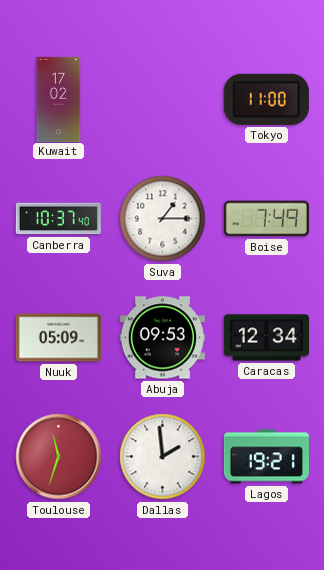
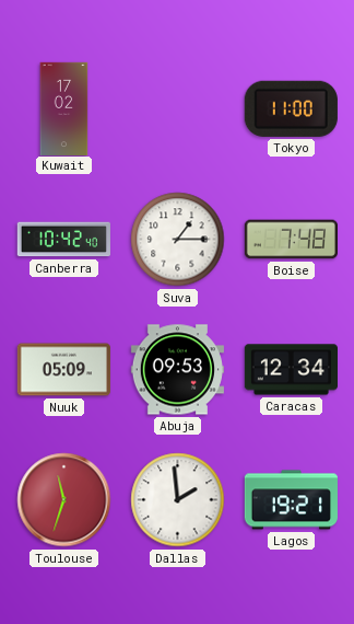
Canberra: 10:37 -> 10:42 (63, 240)
Boise: 7:49 -> 7:48 (291, 240)
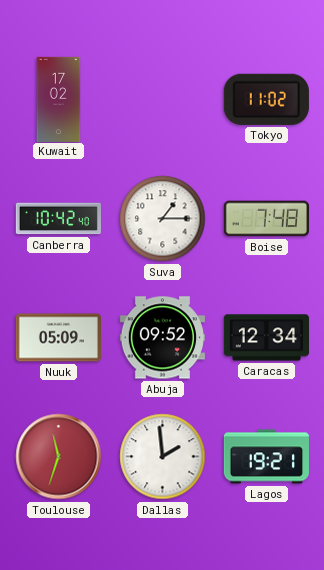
Tokyo: 11:00 -> 11:02 (266, 99)
Abuja: 09:53 -> 09:52 (162, 338)
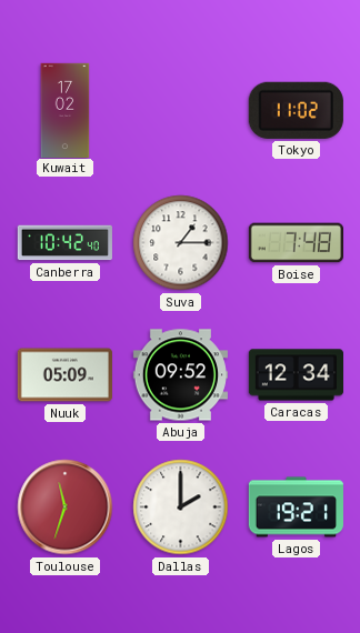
Dallas: 1:59 -> 2:00 (181, 508)
